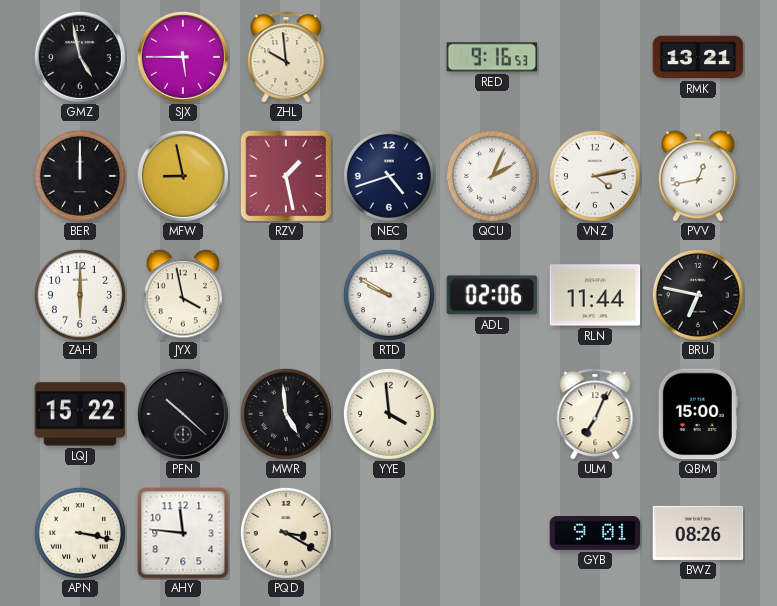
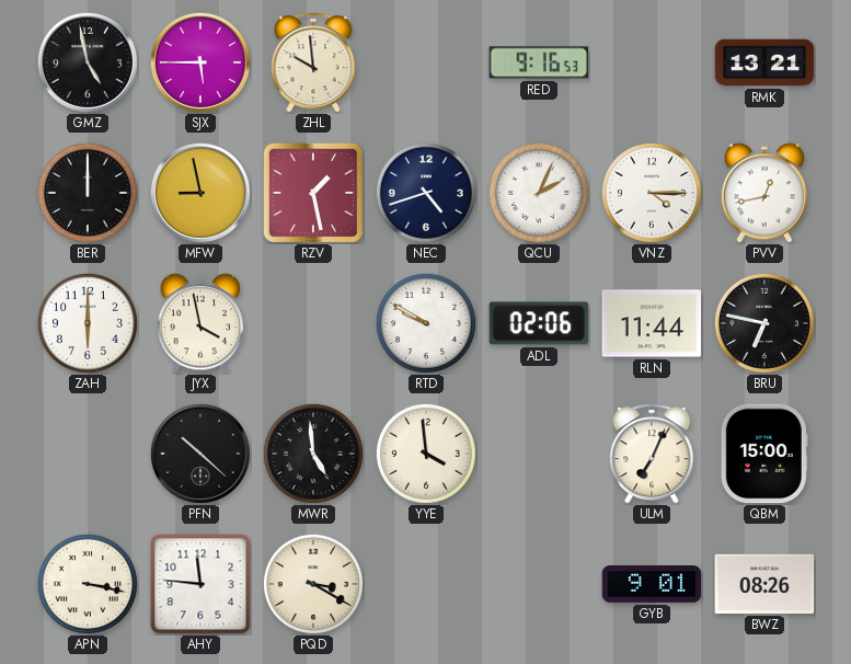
VNZ: 4:13 -> 4:15 (652, 193)
LQJ: 15:22 -> none (80, 414)
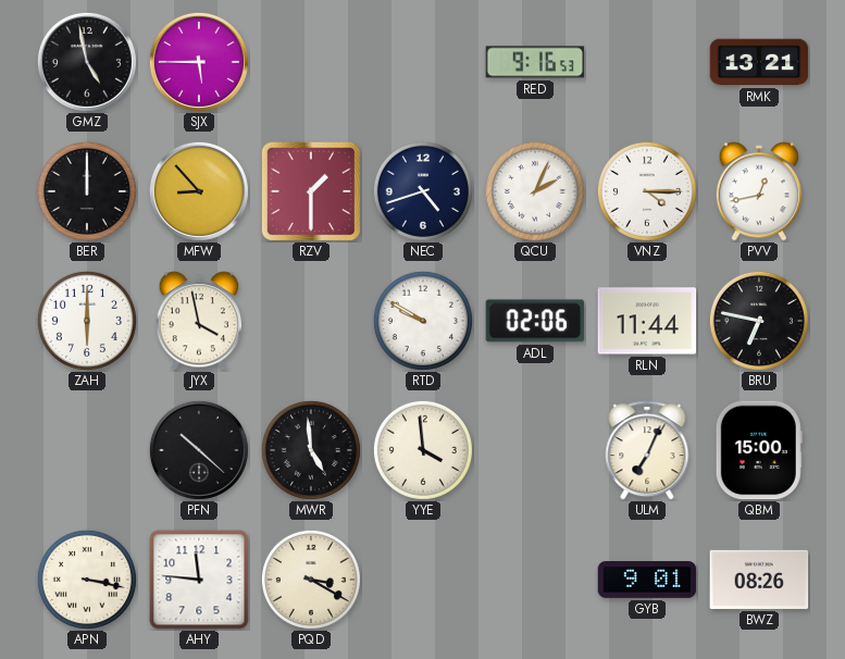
ZHL: 9:59 -> none (313, 62)
MFW: 8:58 -> 8:53 (199, 191)
RZV: 1:28 -> 1:30 (311, 191)
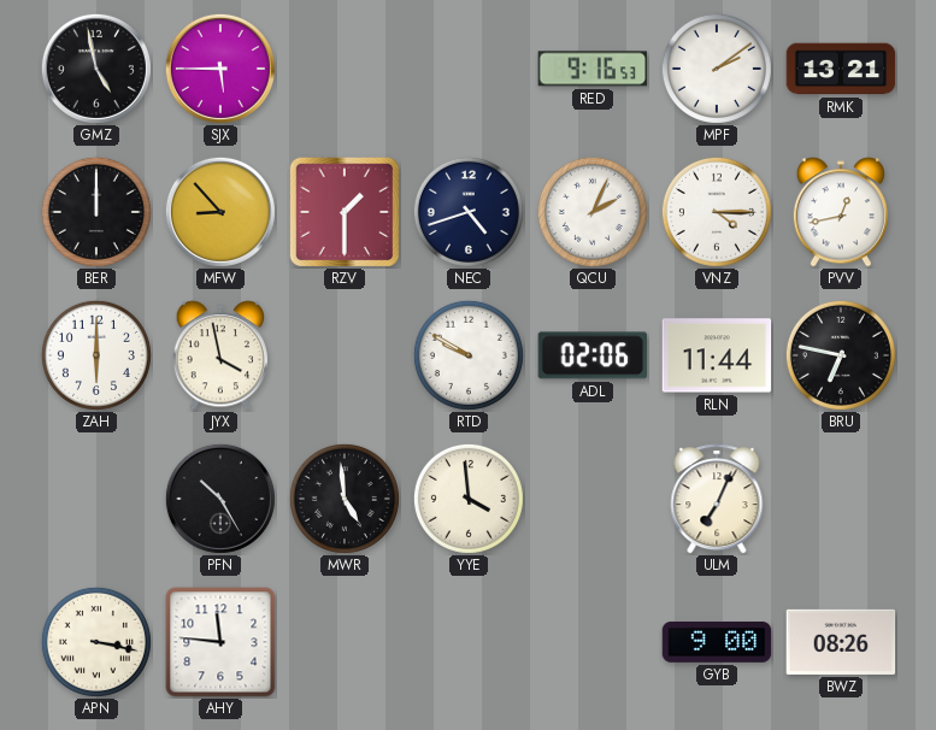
MPF: none -> 2:09 (717, 69)
PFN: 10:22 -> 10:25 (220, 499)
QBM: 15:00 -> none (759, 450)
PQD: 3:20 -> none (311, 580)
GYB: 9:01 -> 9:00 (717, 643)
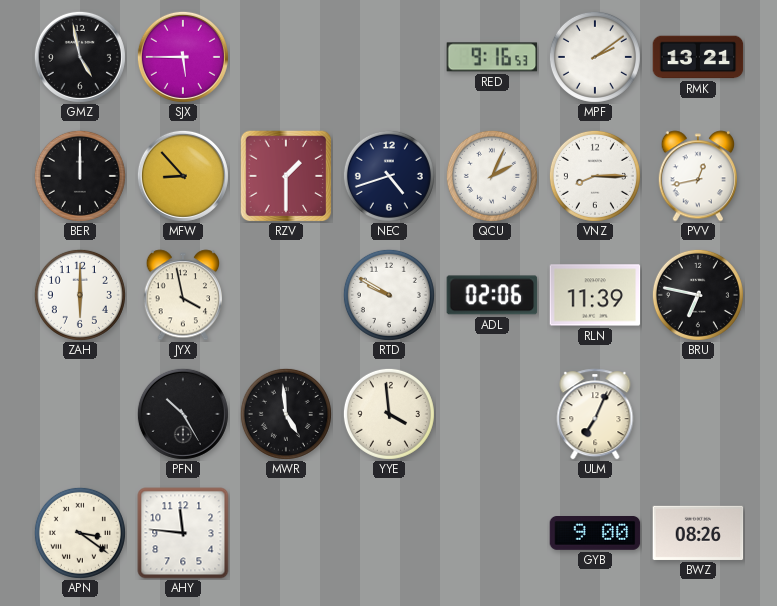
VNZ: 4:15 -> 8:15 (595, 176)
RLN: 11:44 -> 11:39 (595, 295)
APN: 3:17 -> 3:21 (80, 533)
